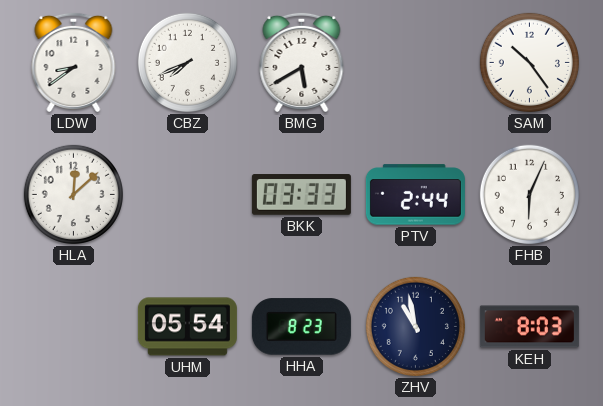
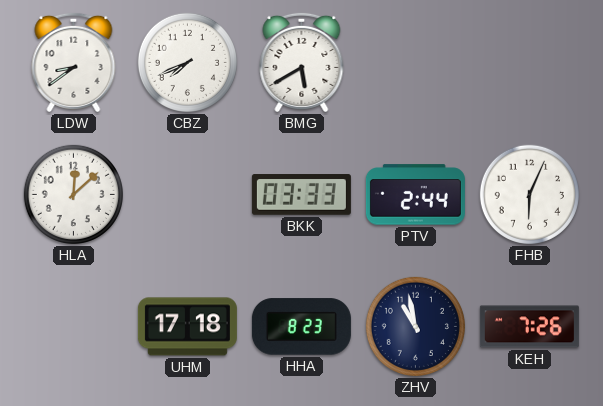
SAM: 10:24 -> none (529, 62)
UHM: 05:54 -> 17:18 (187, 327)
KEH: 8:03 -> 7:26 (529, 327)
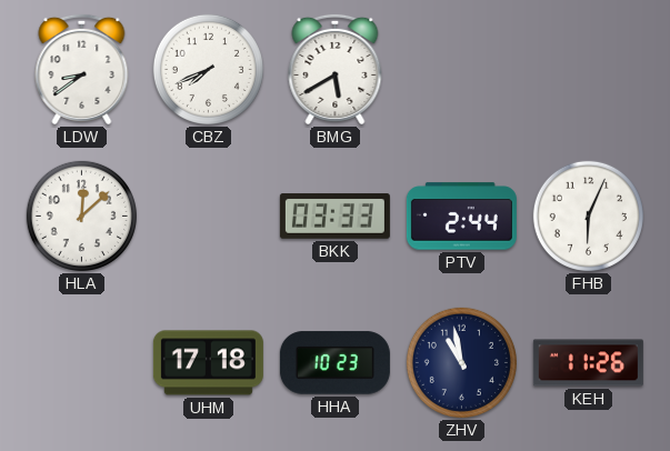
HHA: 8:23 -> 10:23 (334, 363)
KEH: 7:26 -> 11:26 (588, 363)
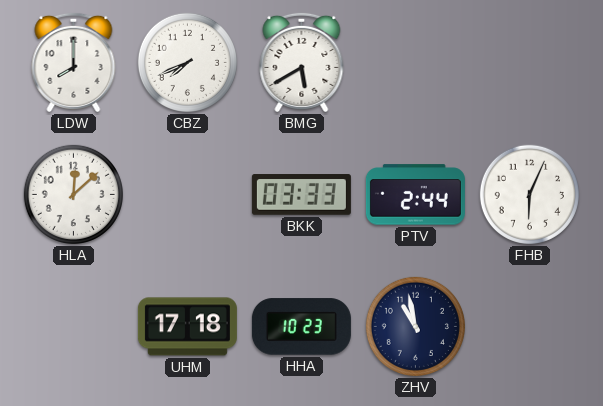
LDW: 8:39 -> 8:00 (74, 62)
KEH: 11:26 -> none (588, 363)
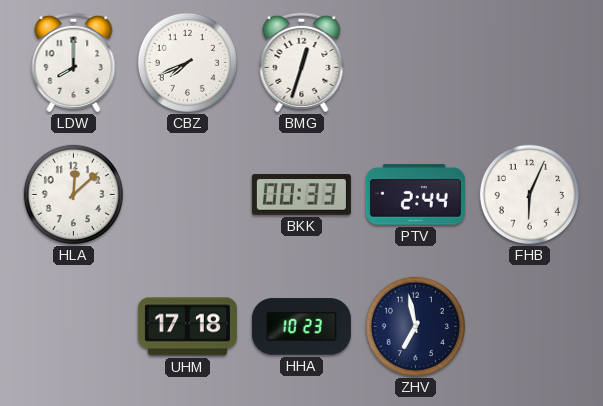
BMG: 5:40 -> 12:33 (302, 62)
BKK: 03:33 -> 00:33 (301, 195)
ZHV: 10:58 -> 6:58 (415, 326)
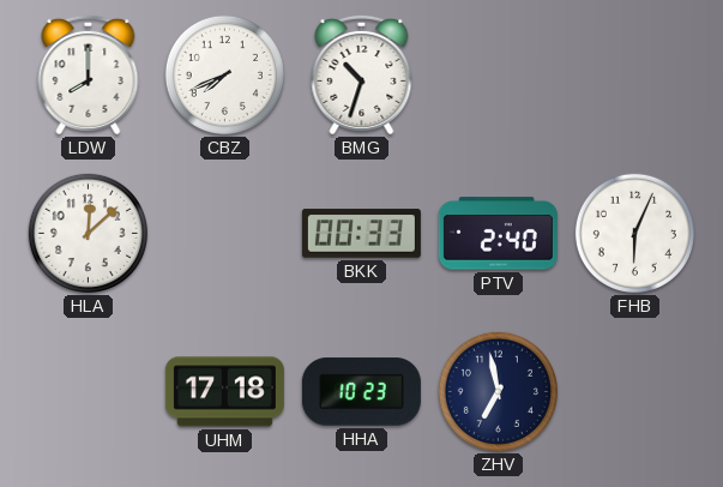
BMG: 12:33 -> 10:33 (362, 74)
PTV: 2:44 -> 2:40 (498, 234)
